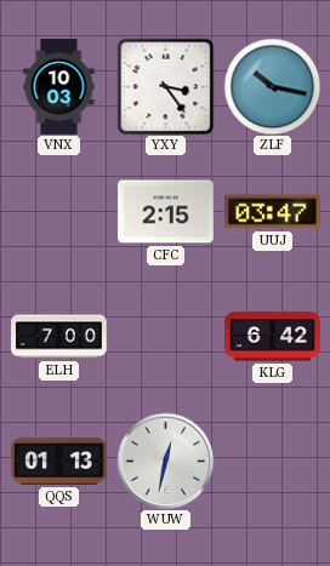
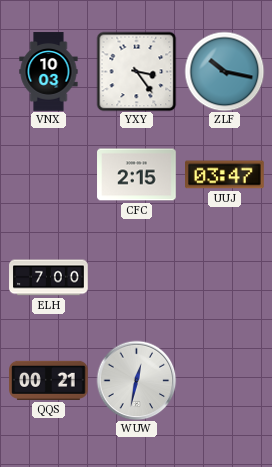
KLG: 6:42 -> none (273, 337)
QQS: 01:13 -> 00:21 (49, 380)
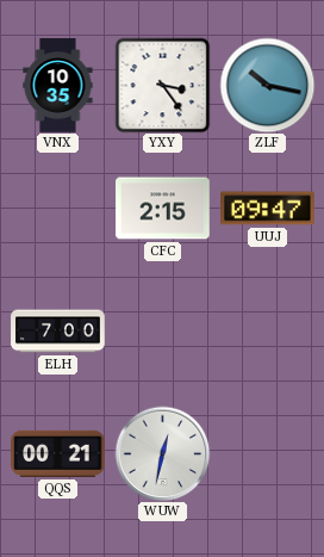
VNX: 10:03 -> 10:35 (58, 86)
UUJ: 03:47 -> 09:47 (268, 209)
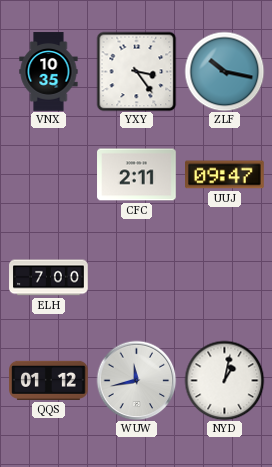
CFC: 2:15 -> 2:11 (137, 175)
QQS: 00:21 -> 01:12 (49, 380)
WUW: 12:32 -> 11:43 (136, 380)
NYD: none -> 1:02 (224, 380)
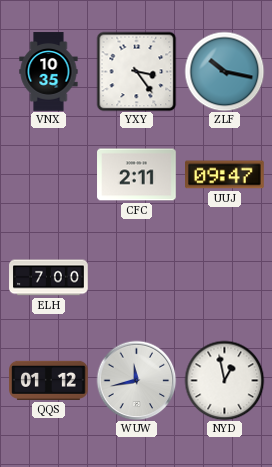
NYD: 1:02 -> 12:58 (224, 380)
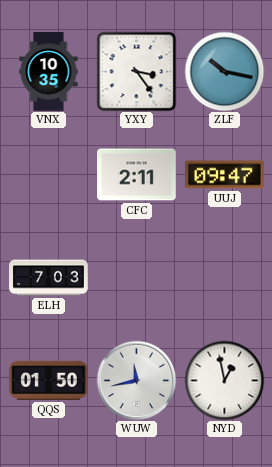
ELH: 7:00 -> 7:03 (49, 278)
QQS: 01:12 -> 01:50 (49, 380)
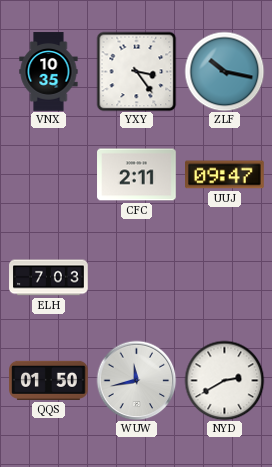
NYD: 12:58 -> 2:40 (224, 380)
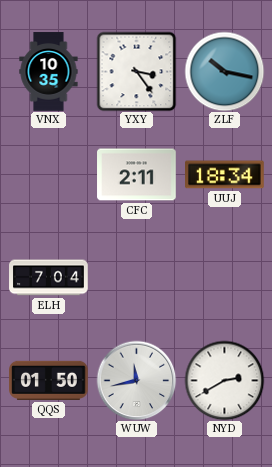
UUJ: 09:47 -> 18:34 (225, 175)
ELH: 7:03 -> 7:04 (49, 278)
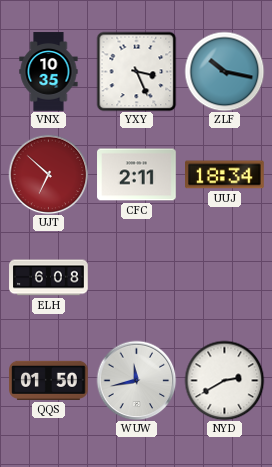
YXY: 3:24 -> 3:26 (136, 71)
UJT: none -> 6:52 (48, 174)
ELH: 7:04 -> 6:08 (49, 278)
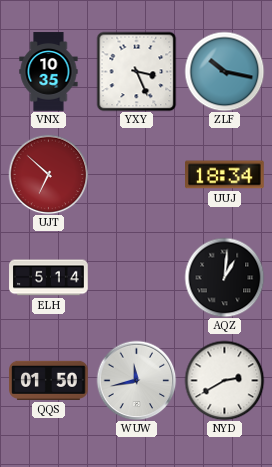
CFC: 2:11 -> none (137, 175)
ELH: 6:08 -> 5:14 (49, 278)
AQZ: none -> 1:01 (224, 277)
